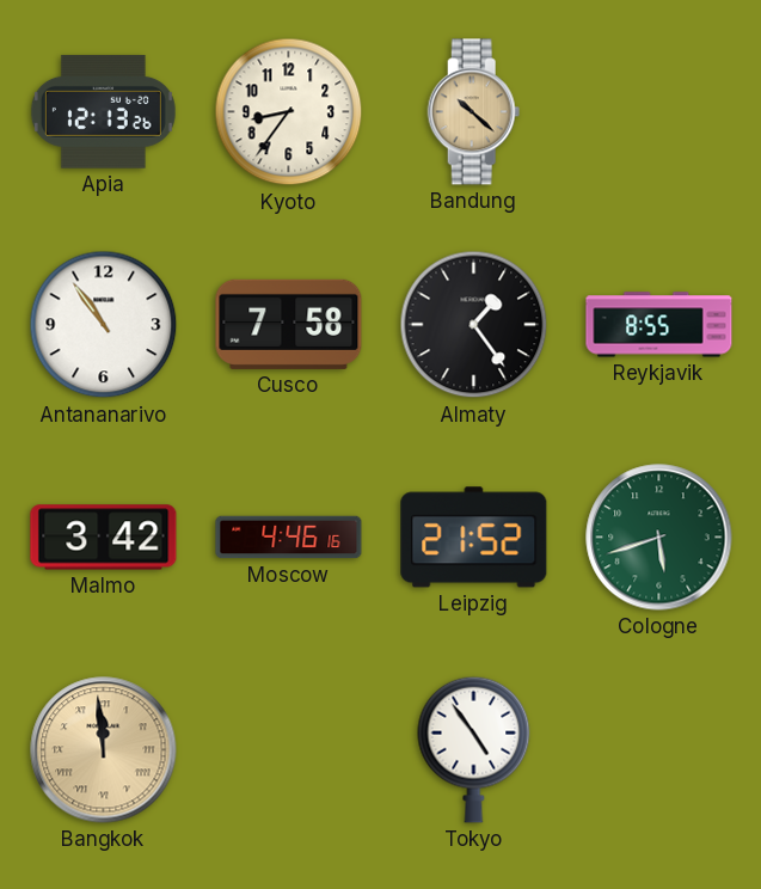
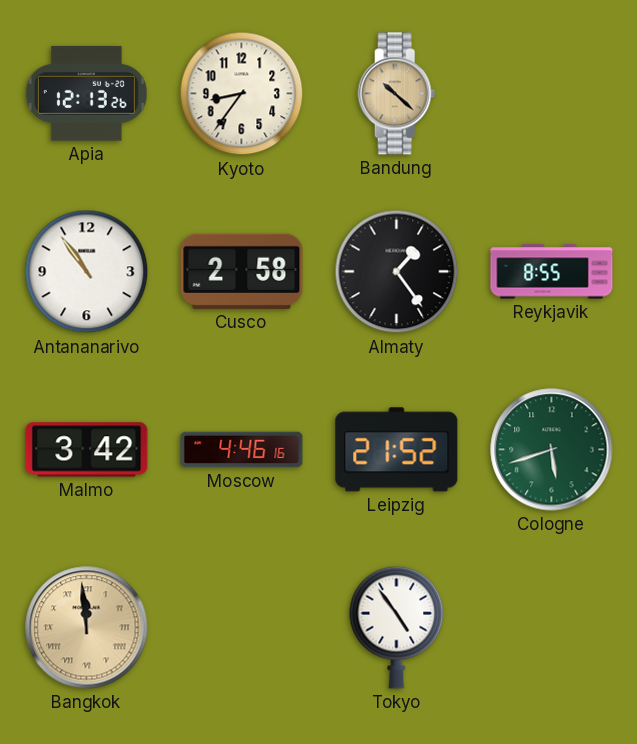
Cusco: 7:58 -> 2:58 (242, 271)
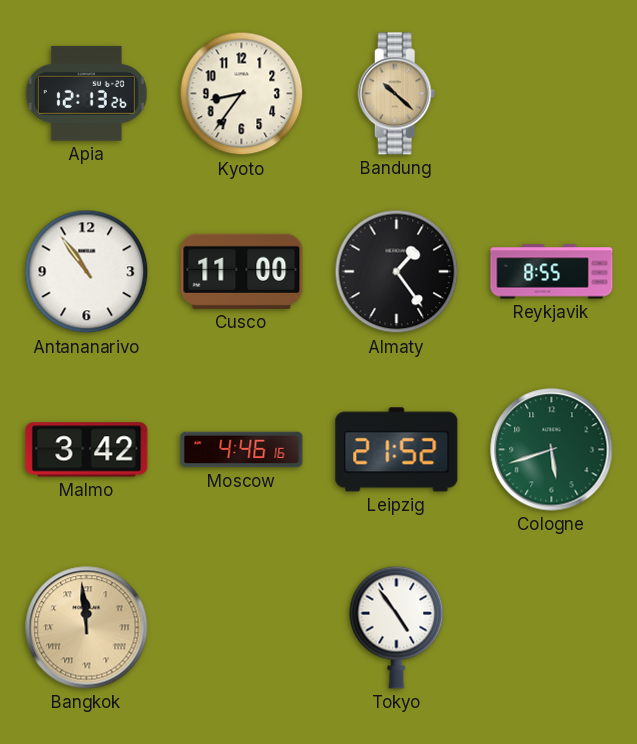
Cusco: 2:58 -> 11:00 (242, 271)
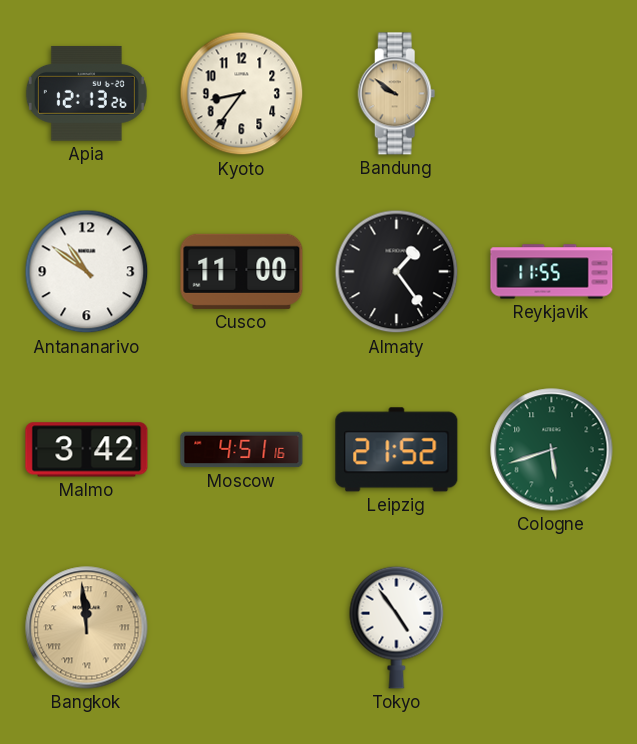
Bandung: 10:22 -> 9:51 (397, 94)
Antananarivo: 10:54 -> 10:51 (87, 272)
Reykjavik: 8:55 -> 11:55 (552, 272)
Moscow: 4:46 -> 4:51 (242, 450)
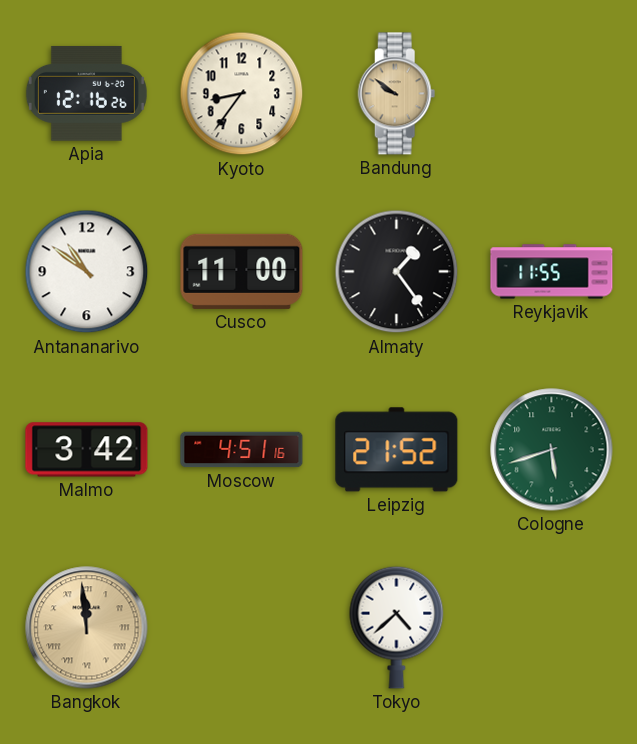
Apia: 12:13 -> 12:16 (86, 93)
Tokyo: 4:54 -> 4:38 (397, 627)
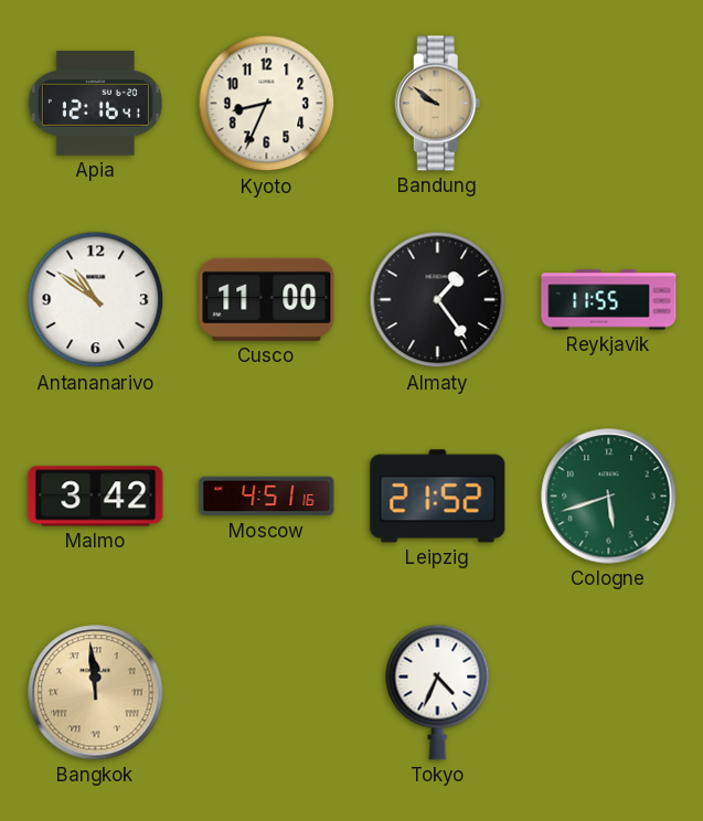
Apia: 12:16:26 -> 12:16:41 (95, 103)
Kyoto: 8:36 -> 8:34 (267, 104)
Tokyo: 4:38 -> 4:34 (438, 692)
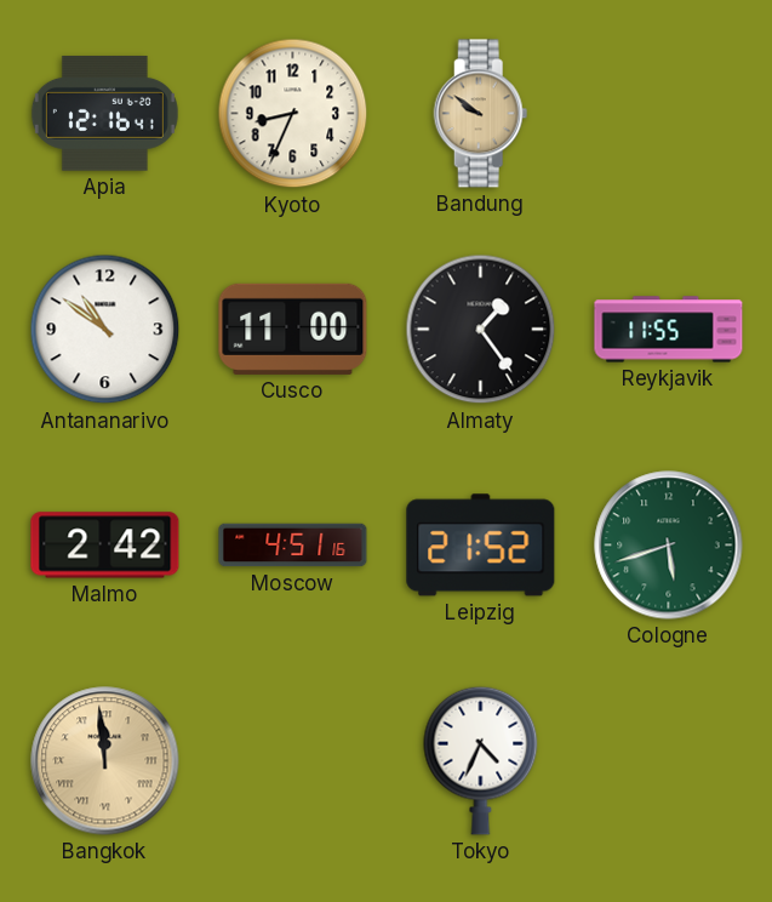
Malmo: 3:42 -> 2:42 (105, 546)
